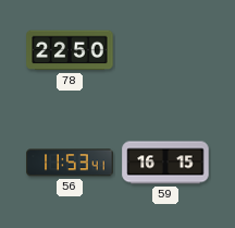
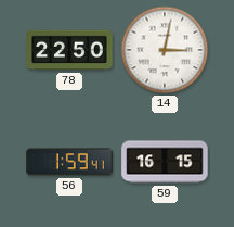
14: none -> 3:02 (165, 50)
56: 11:53 -> 1:59 (69, 162)
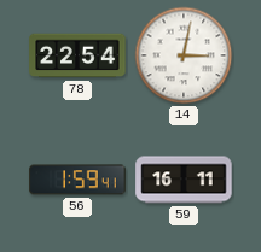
78: 22:50 -> 22:54 (77, 55)
59: 16:15 -> 16:11 (184, 180)
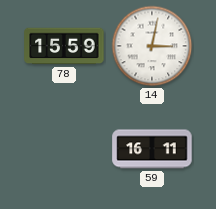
78: 22:54 -> 15:59 (64, 46)
56: 1:59 -> none (77, 180)
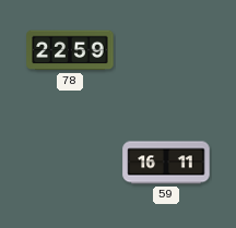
78: 15:59 -> 22:59 (70, 50)
14: 3:02 -> none (152, 46)
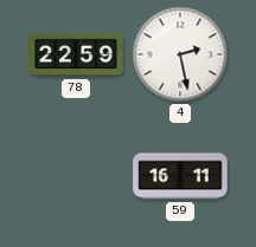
4: none -> 2:28 (180, 54)
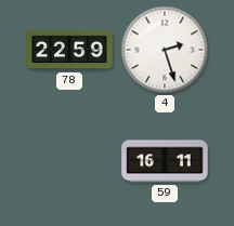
4: 2:28 -> 2:27 (165, 50)
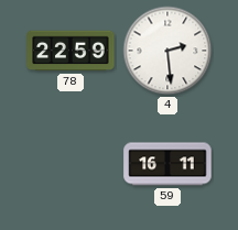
4: 2:27 -> 2:29 (167, 51)
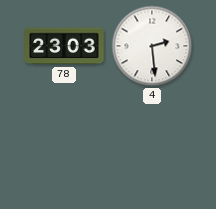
78: 22:59 -> 23:03 (64, 46)
59: 16:11 -> none (167, 164)
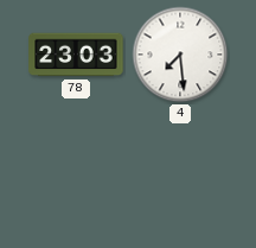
4: 2:29 -> 7:29 (180, 55)
